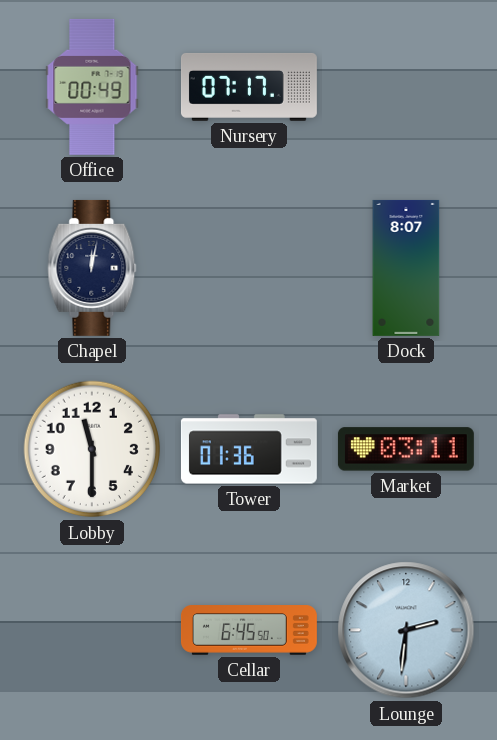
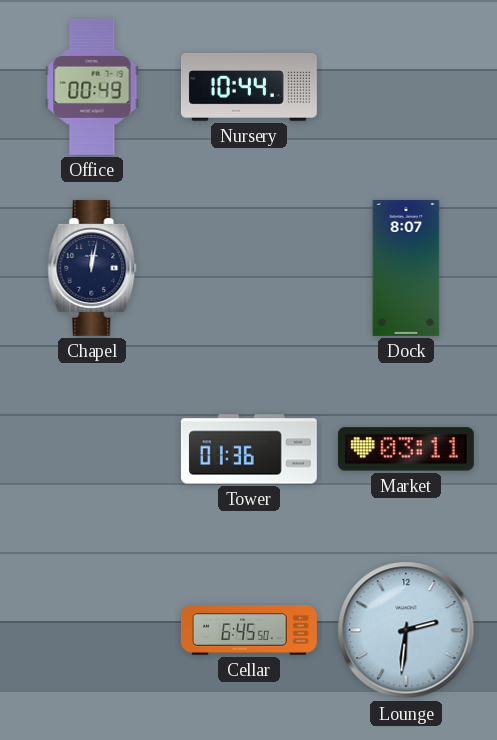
Nursery: 07:17 -> 10:44 (249, 87)
Lobby: 11:30 -> none (92, 449)
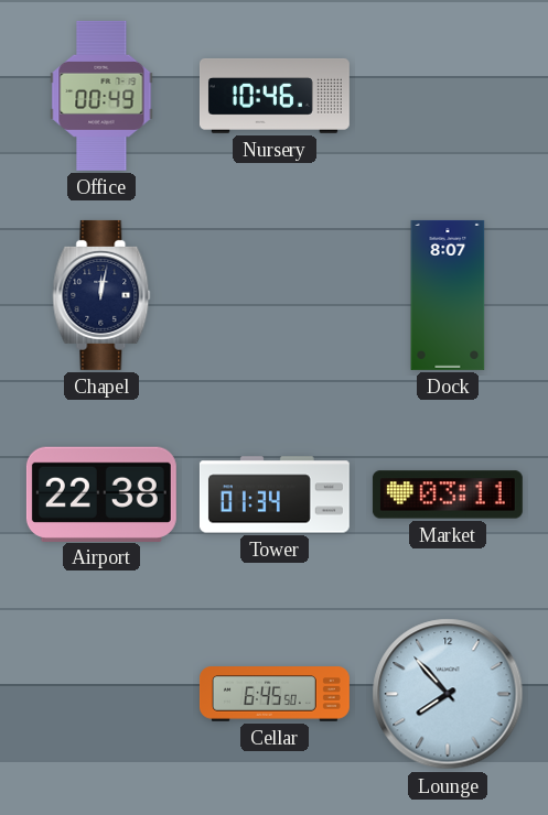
Nursery: 10:44 -> 10:46 (275, 96)
Airport: none -> 22:38 (101, 493)
Tower: 01:36 -> 01:34 (275, 495)
Lounge: 2:31 -> 7:53 (448, 694)
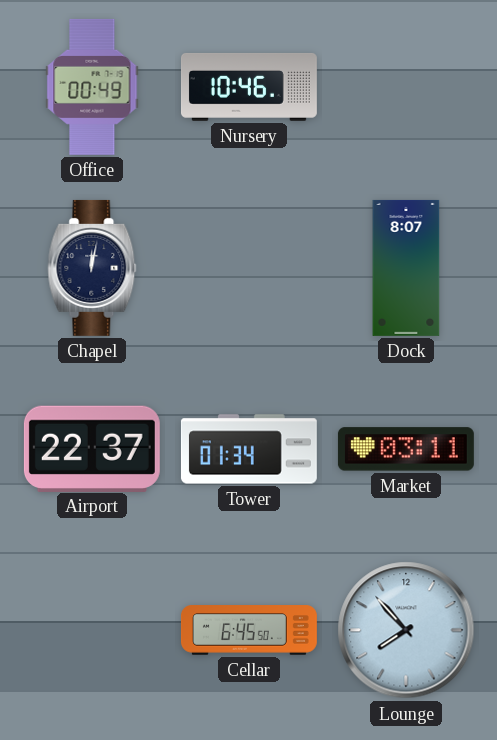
Airport: 22:38 -> 22:37 (92, 448)
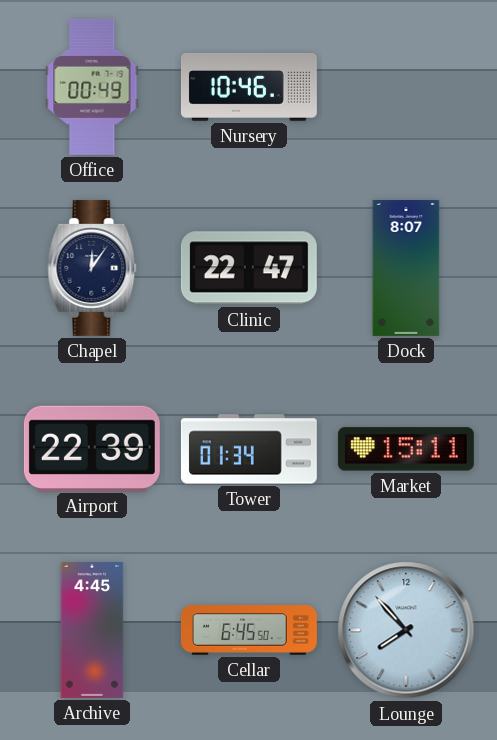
Chapel: 12:02 -> 12:06 (92, 268)
Clinic: none -> 22:47 (249, 268)
Airport: 22:37 -> 22:39 (92, 448)
Market: 03:11 -> 15:11 (406, 449)
Archive: none -> 4:45 (92, 630)
